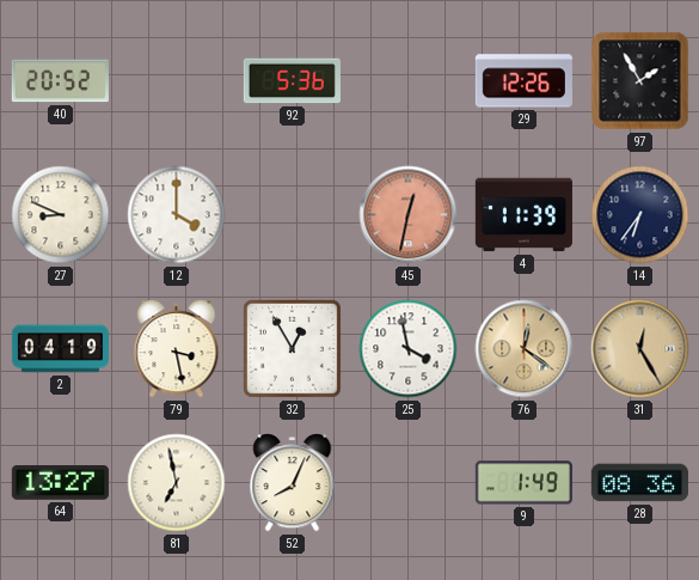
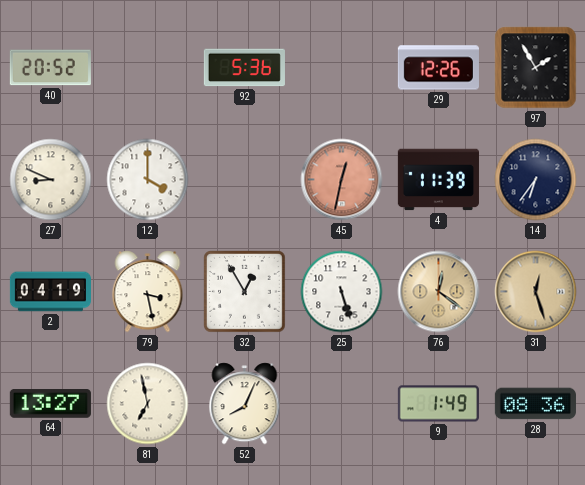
25: 3:58 -> 5:27 (342, 292)
31: 12:25 -> 12:27 (536, 292)
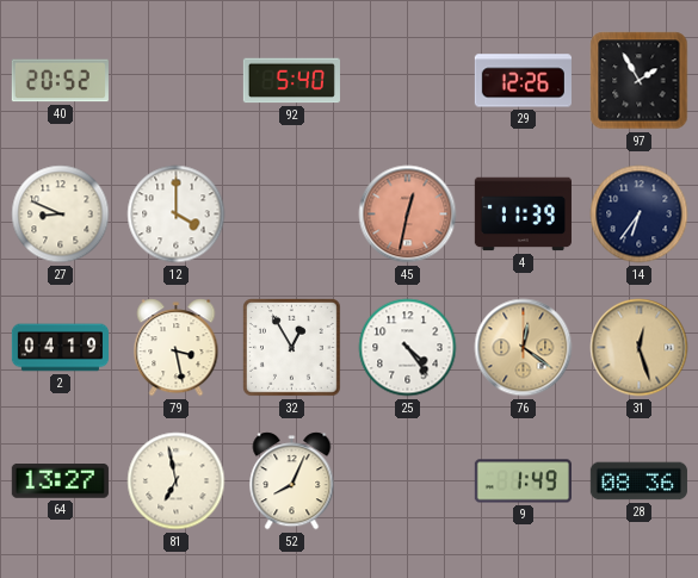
92: 5:36 -> 5:40 (291, 81)
25: 5:27 -> 4:24 (408, 348)
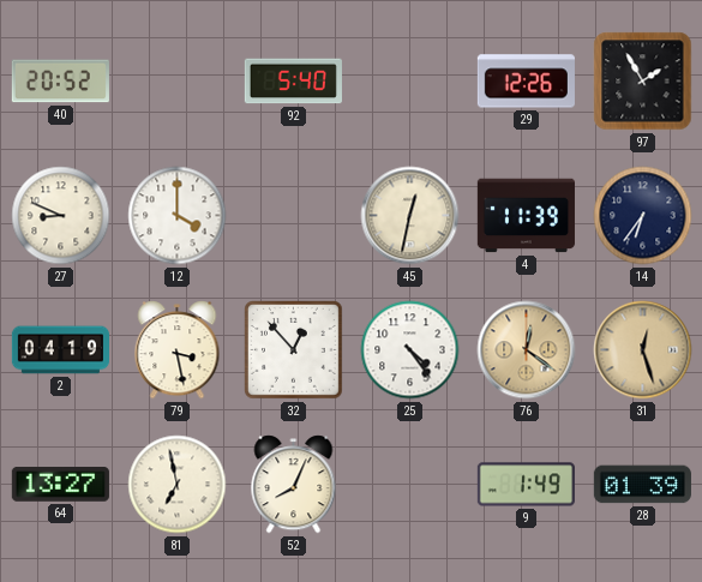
45 dial: salmon -> cream (410, 216)
32: 12:55 -> 12:53 (294, 350)
28: 08:36 -> 01:39 (642, 485)
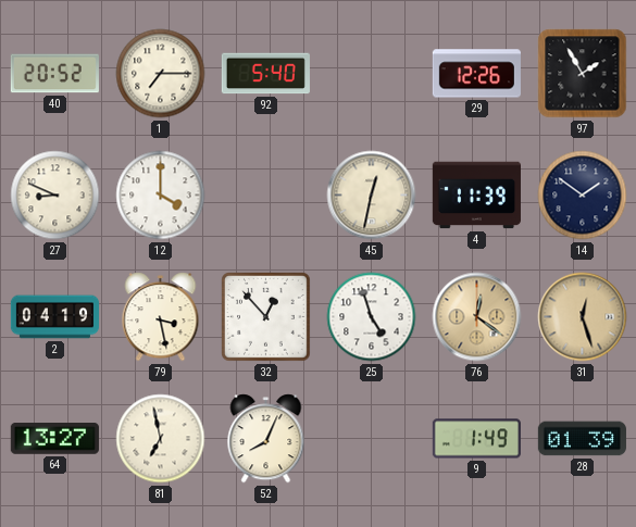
1: none -> 7:15 (161, 74)
14: 6:36 -> 1:51 (583, 196)
25: 4:24 -> 4:57 (372, 317)
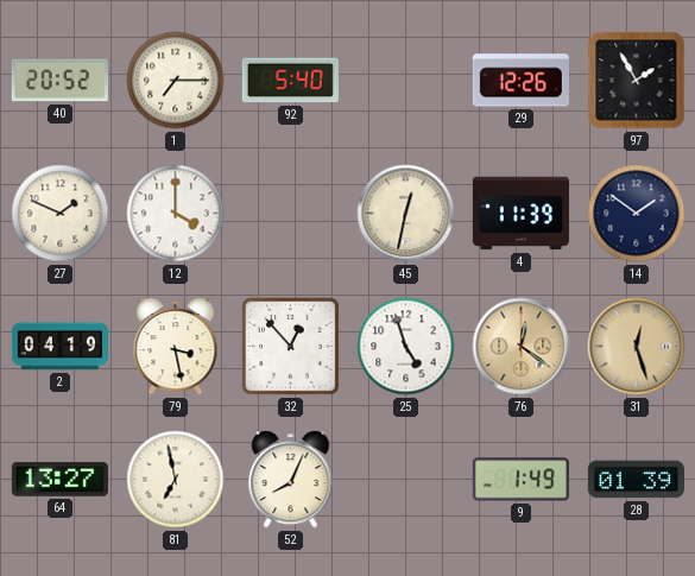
27: 8:49 -> 1:49 (61, 214)
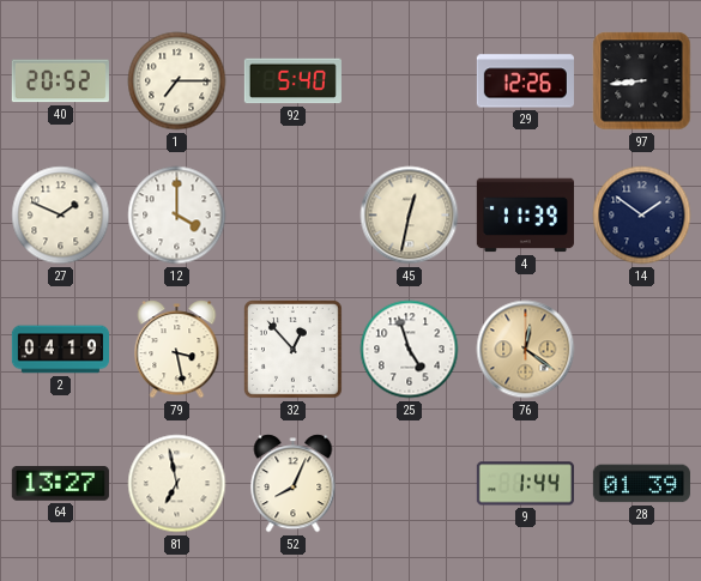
97: 1:55 -> 8:44 (642, 81)
31: 12:27 -> none (637, 347)
9: 1:49 -> 1:44 (525, 484)
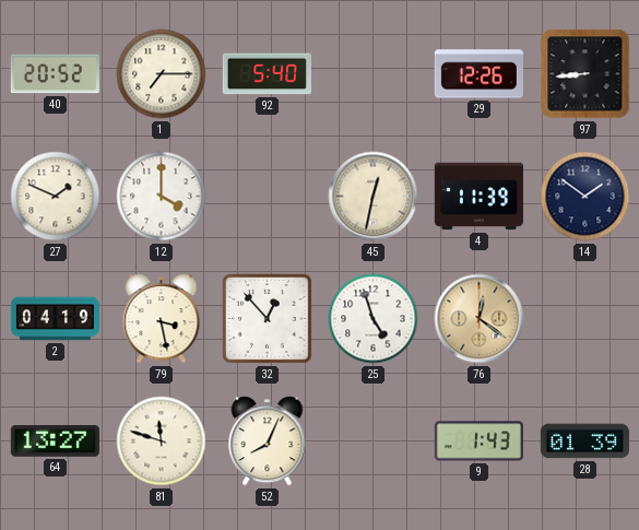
81: 6:58 -> 11:48 (162, 441)
9: 1:44 -> 1:43 (478, 441)
